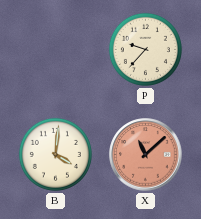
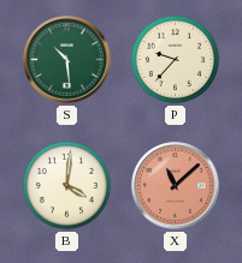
S: none -> 10:29 (67, 60)
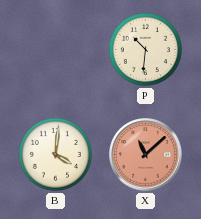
S: 10:29 -> none (67, 60)
P: 9:37 -> 10:31 (145, 49)
